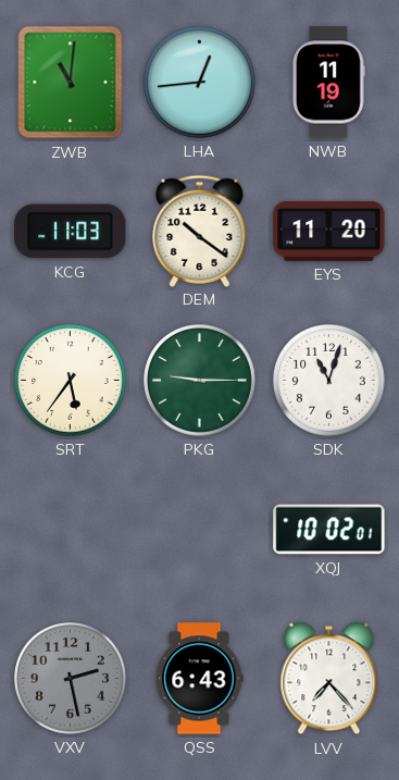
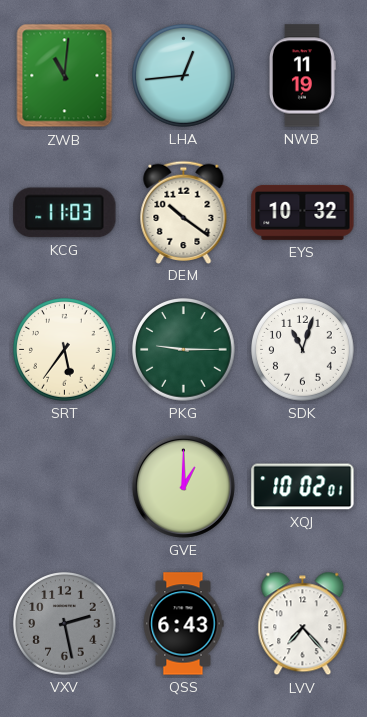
EYS: 11:20 -> 10:32 (303, 212)
GVE: none -> 1:00 (183, 486)
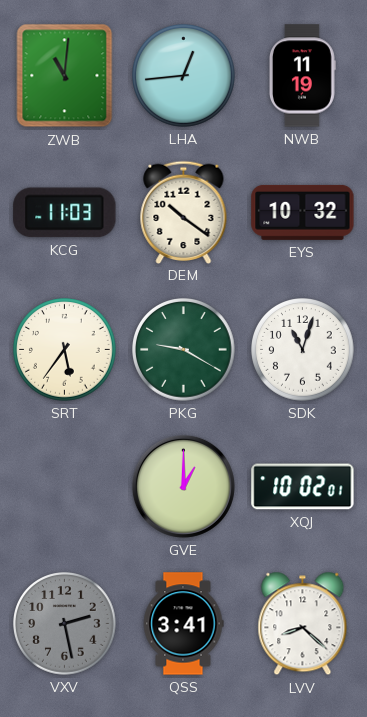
PKG: 9:15 -> 9:20 (184, 350)
QSS: 6:43 -> 3:41 (183, 624)
LVV: 7:23 -> 8:22 (303, 624)
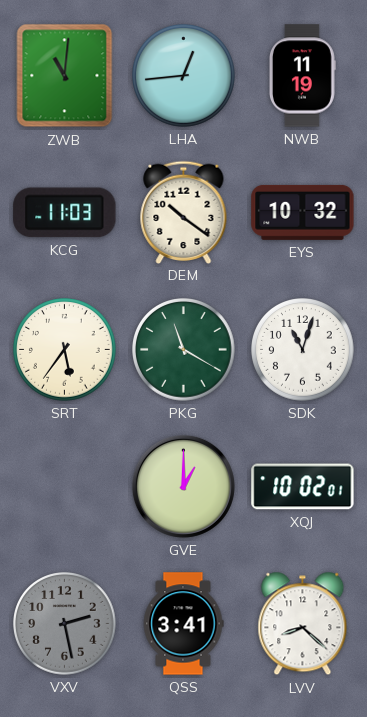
PKG: 9:20 -> 11:20 (184, 350)
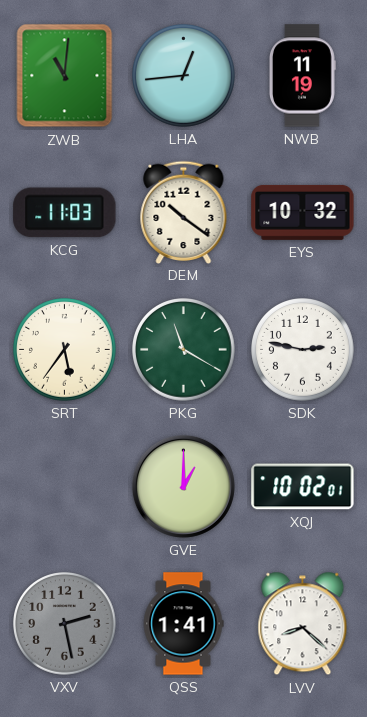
SDK: 11:03 -> 2:47 (303, 350)
QSS: 3:41 -> 1:41 (183, 624)
